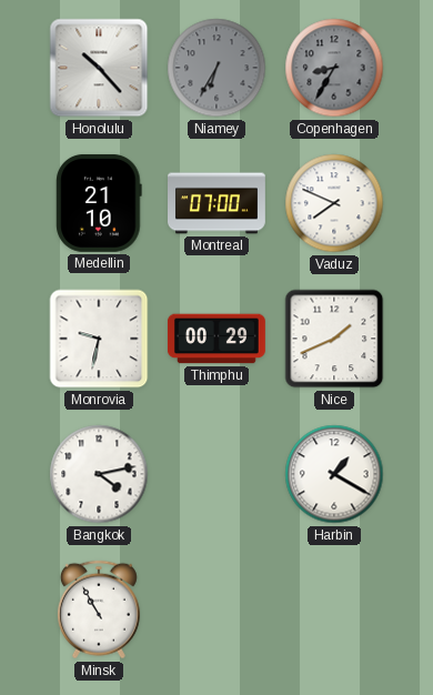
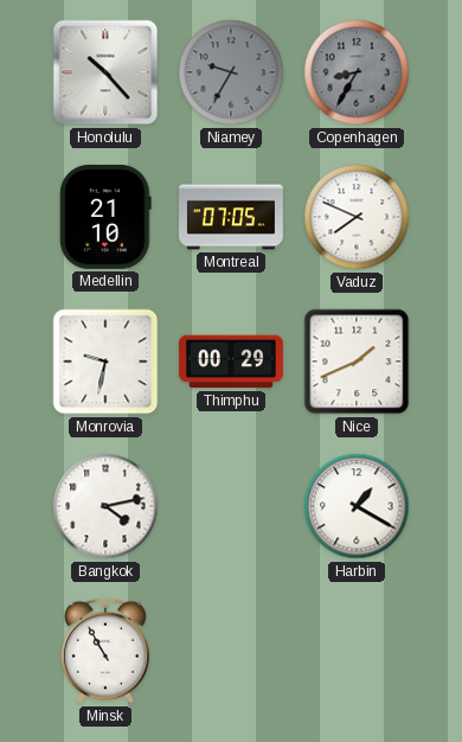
Niamey: 6:35 -> 9:35 (231, 72)
Montreal: 07:00 -> 07:05 (232, 217)
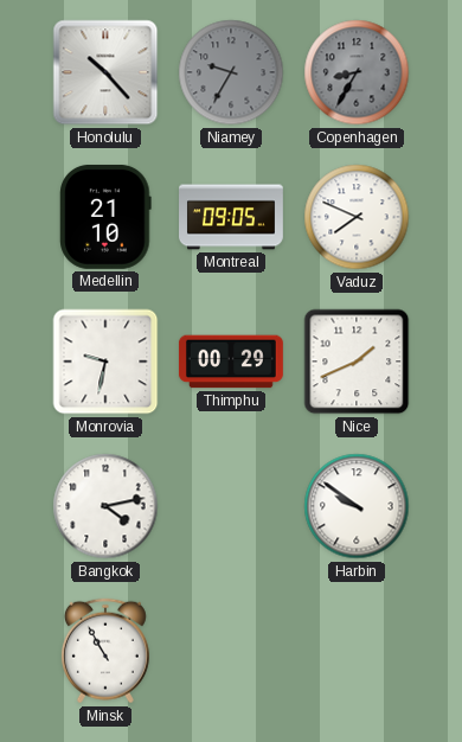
Montreal: 07:05 -> 09:05 (232, 217)
Harbin: 1:20 -> 9:51 (357, 506)
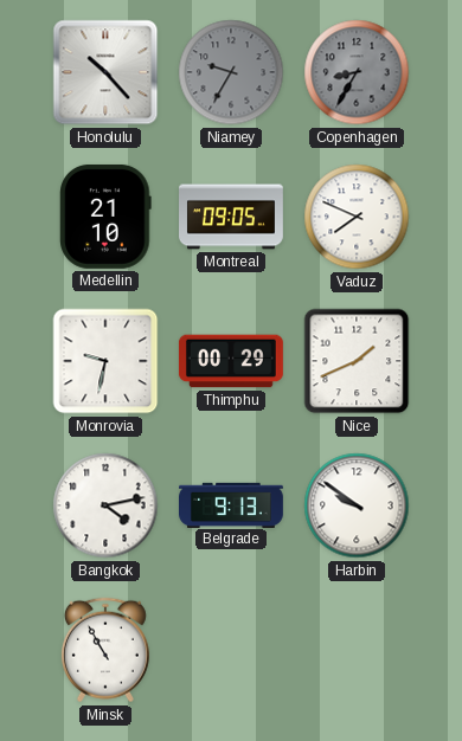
Belgrade: none -> 9:13 (232, 504)
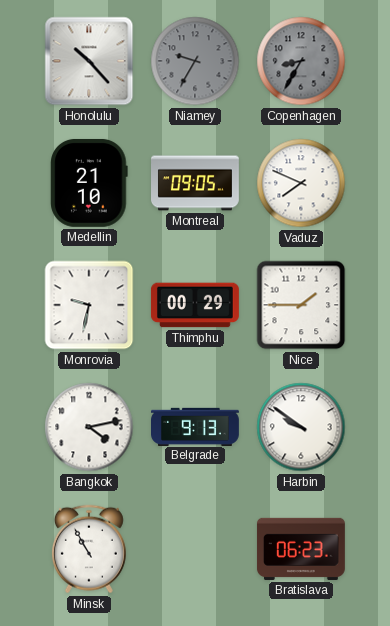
Nice: 1:41 -> 1:45 (301, 305)
Bratislava: none -> 06:23 (301, 549)
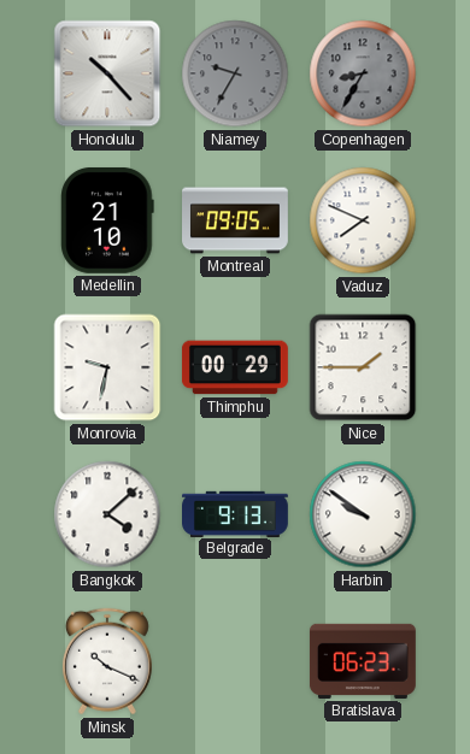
Bangkok: 4:13 -> 4:08 (107, 514)
Minsk: 10:55 -> 10:19 (107, 661)
